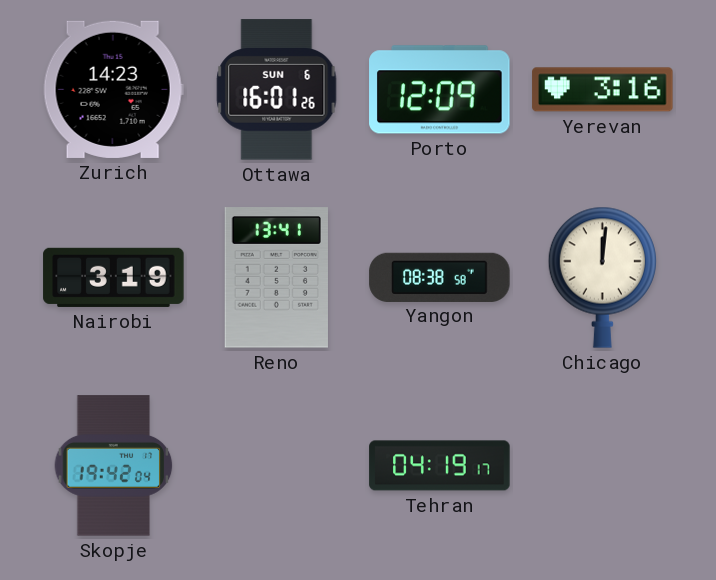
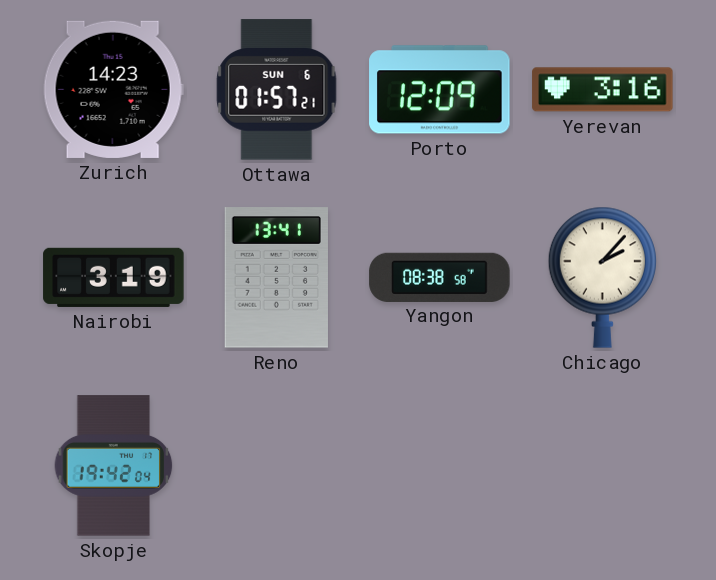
Ottawa: 16:01 -> 01:57 (277, 90)
Chicago: 12:01 -> 2:07 (602, 277)
Tehran: 04:19 -> none (440, 466)
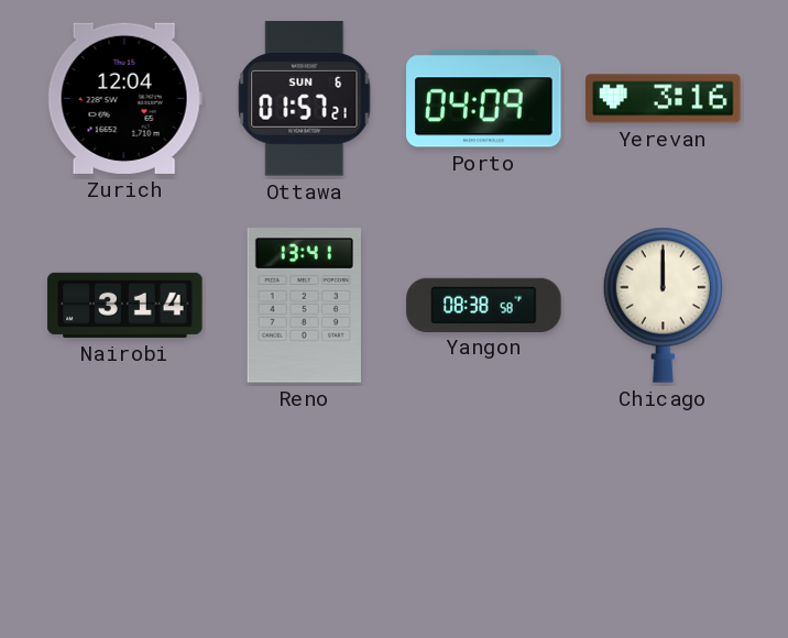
Zurich: 14:23 -> 12:04 (124, 98)
Porto: 12:09 -> 04:09 (484, 99)
Nairobi: 3:19 -> 3:14 (125, 305)
Chicago: 2:07 -> 12:00 (663, 305)
Skopje: 19:42 -> none (114, 466)
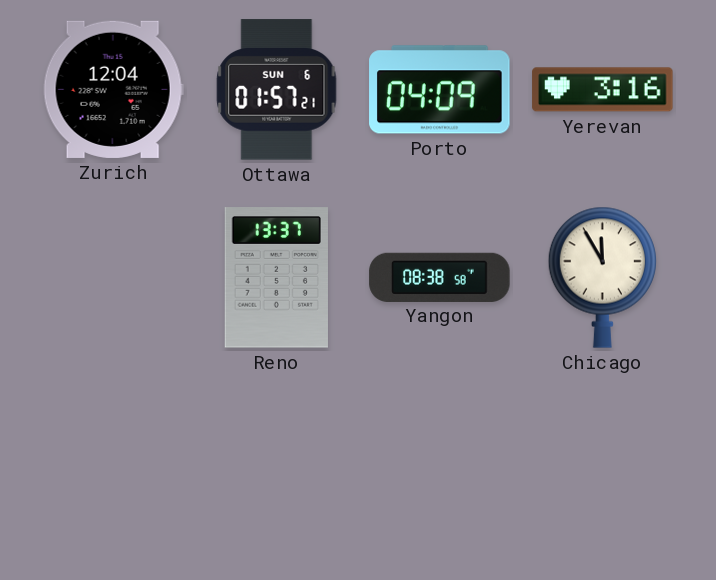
Nairobi: 3:14 -> none (125, 305)
Reno: 13:41 -> 13:37 (276, 278)
Chicago: 12:00 -> 11:55 (602, 277)
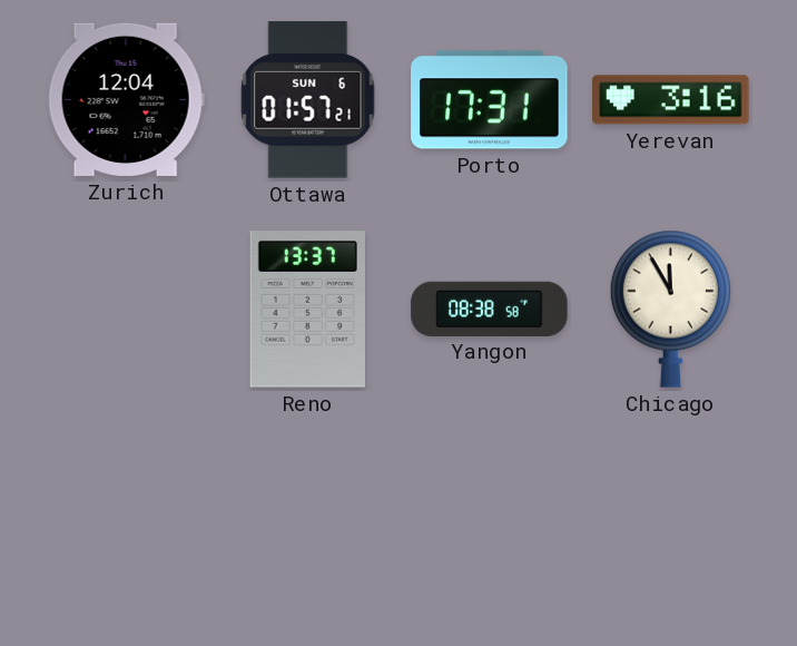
Porto: 04:09 -> 17:31 (490, 100)
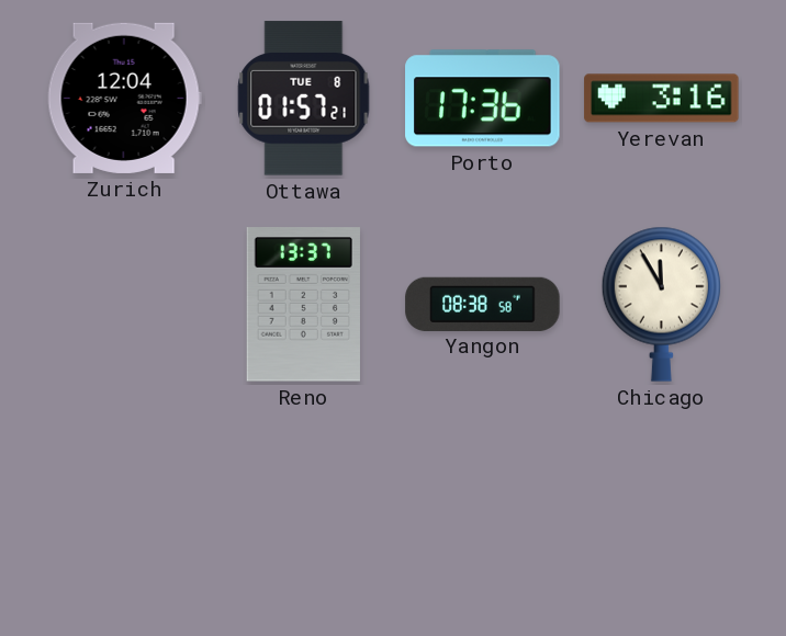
Ottawa date: SUN 6 -> TUE 8 (304, 99)
Porto: 17:31 -> 17:36 (483, 99)
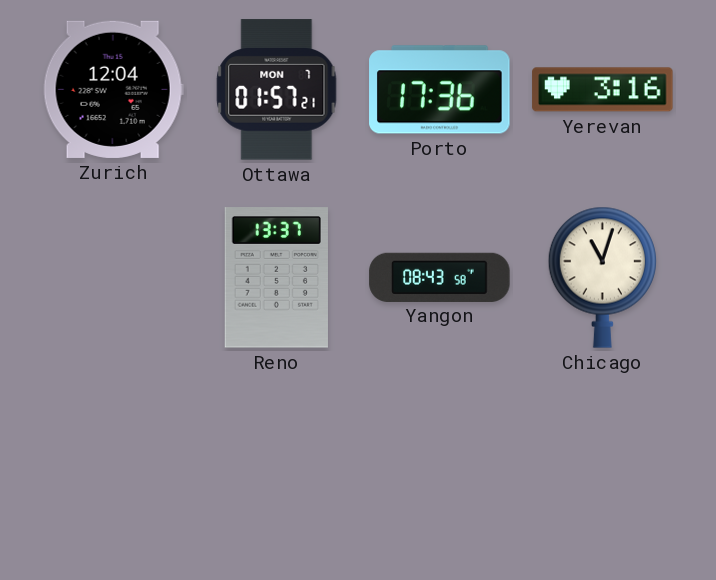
Ottawa date: TUE 8 -> MON 7 (277, 90)
Yangon: 08:38 -> 08:43 (440, 277)
Chicago: 11:55 -> 11:03 (602, 277)
